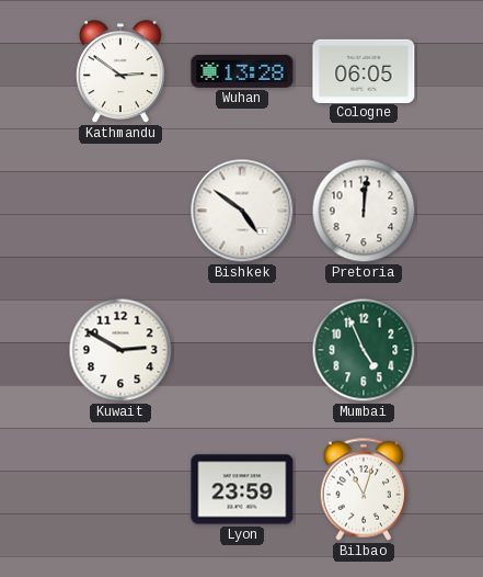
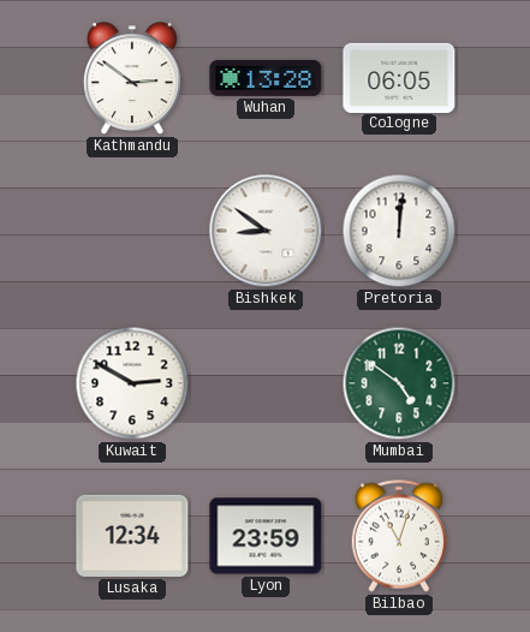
Bishkek: 4:51 -> 8:51 (266, 231)
Mumbai: 4:56 -> 4:51 (399, 383)
Lusaka: none -> 12:34 (132, 536)
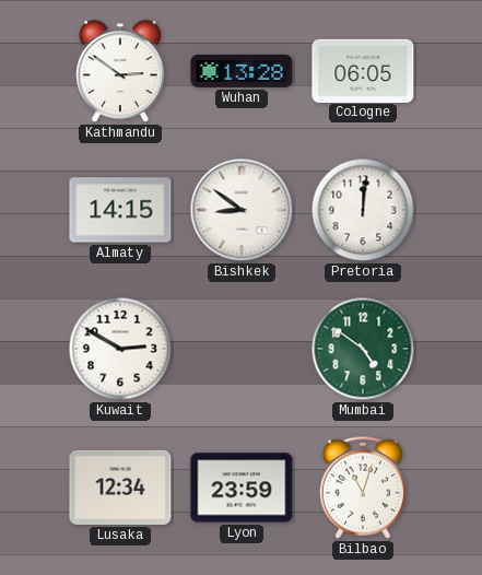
Almaty: none -> 14:15 (120, 210)
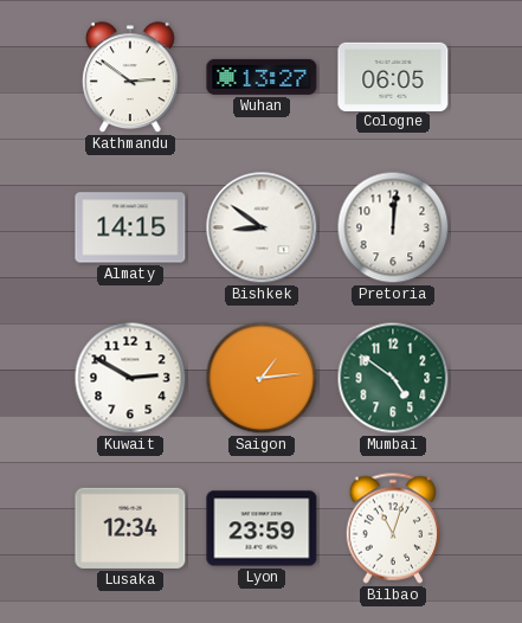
Wuhan: 13:28 -> 13:27 (262, 77)
Saigon: none -> 1:14 (262, 378)
